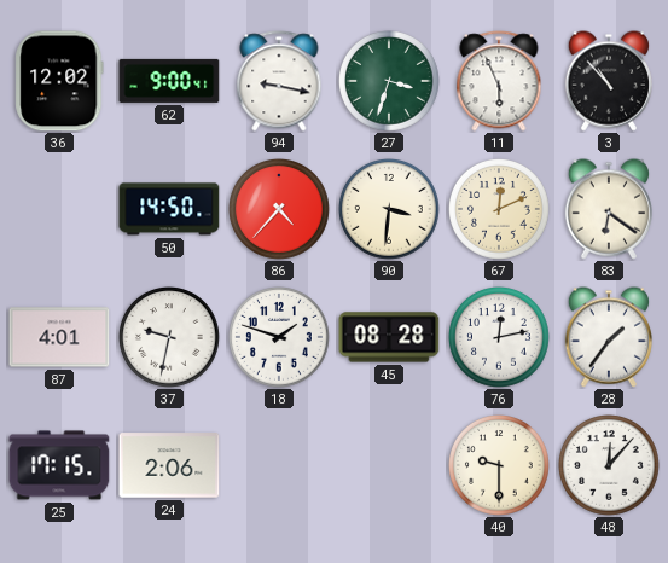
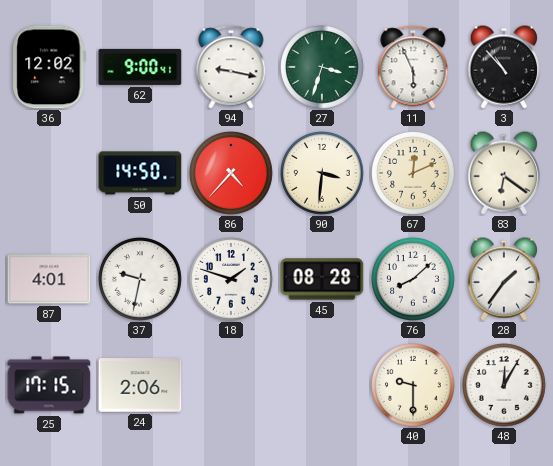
76: 12:13 -> 8:08 (414, 280)
48: 12:07 -> 12:05 (505, 386)
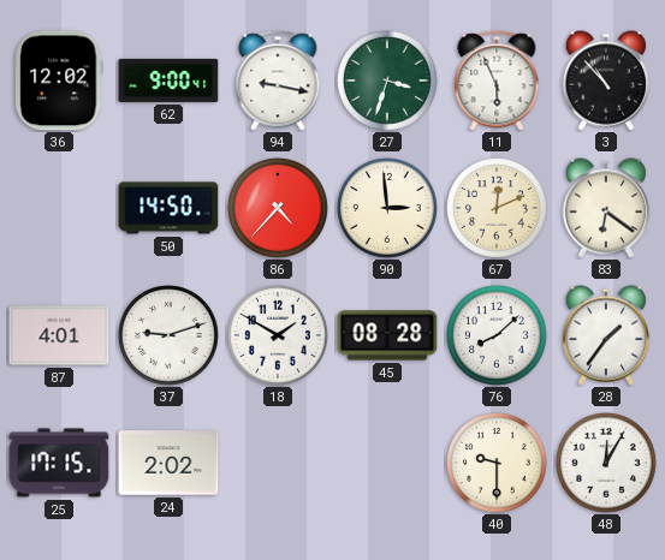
90: 3:31 -> 2:59 (388, 209)
37: 9:32 -> 9:12 (170, 336)
18: 1:48 -> 1:50 (279, 336)
24: 2:06 -> 2:02 (168, 463)
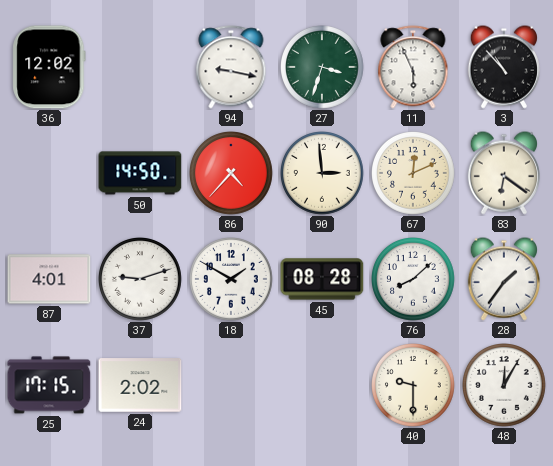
62: 9:00 -> none (168, 81)
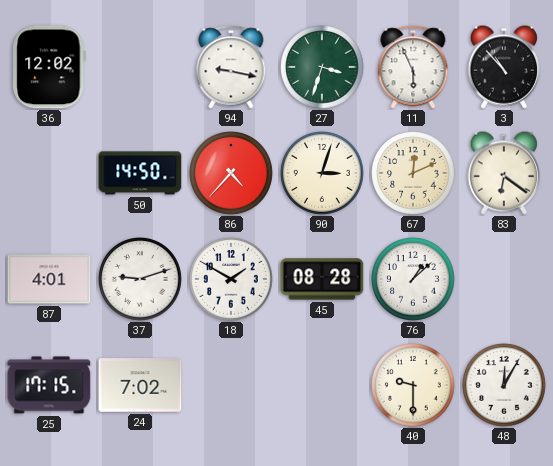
90: 2:59 -> 3:03 (323, 174)
76: 8:08 -> 1:08 (414, 280)
28: 1:36 -> none (503, 279)
24: 2:02 -> 7:02 (140, 385)
